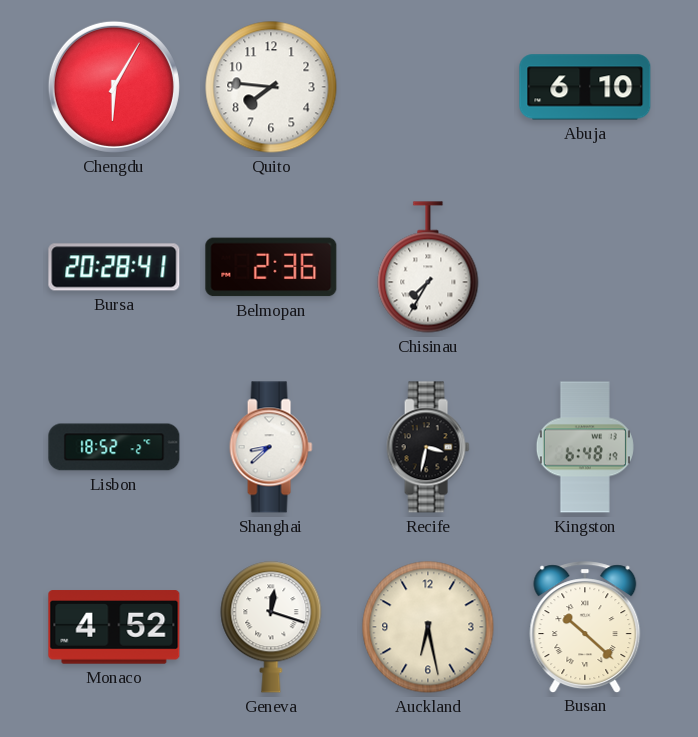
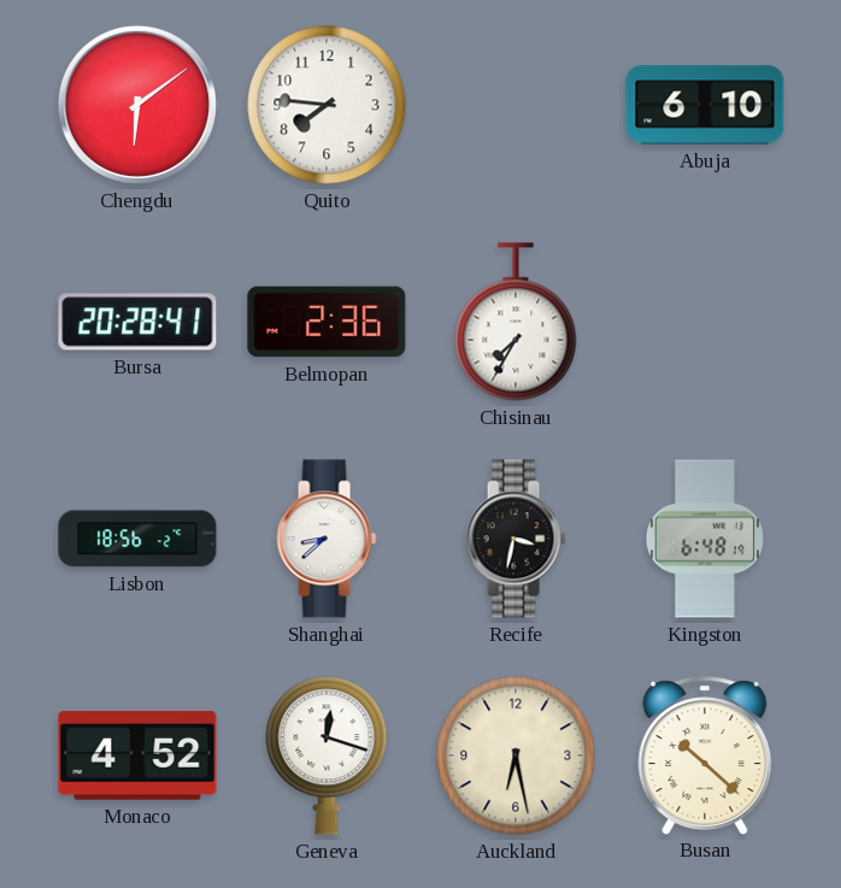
Chengdu: 6:05 -> 6:09 (137, 105)
Lisbon: 18:52 -> 18:56 (137, 539)
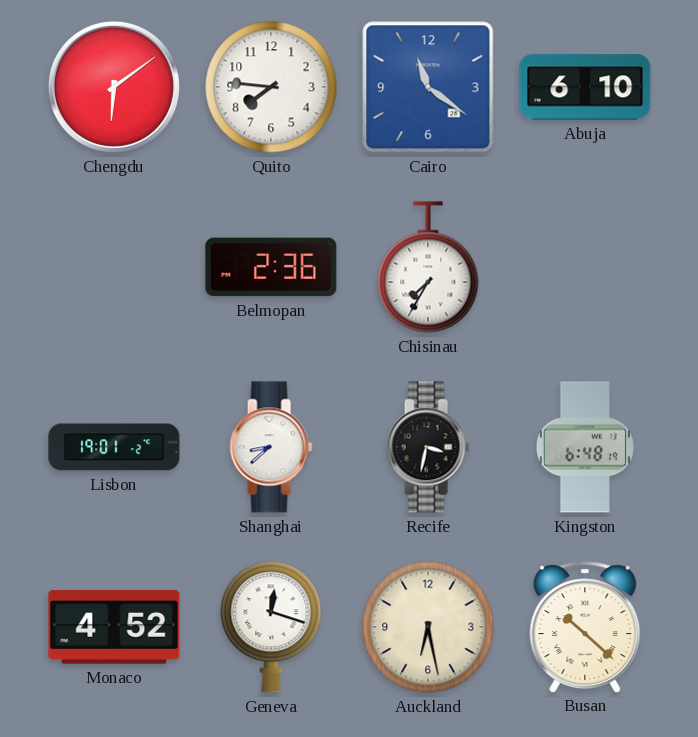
Cairo: none -> 11:21 (428, 87)
Bursa: 20:28 -> none (137, 322)
Lisbon: 18:56 -> 19:01 (114, 447)
